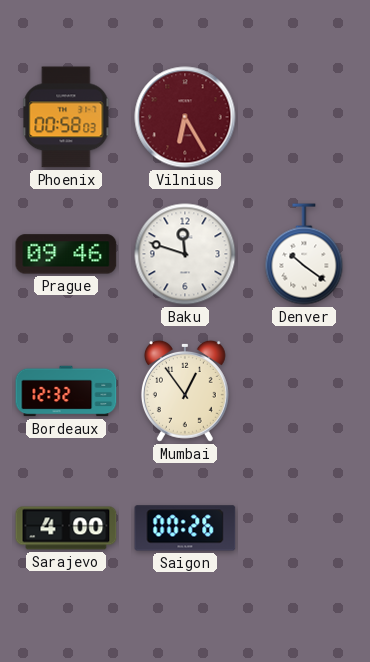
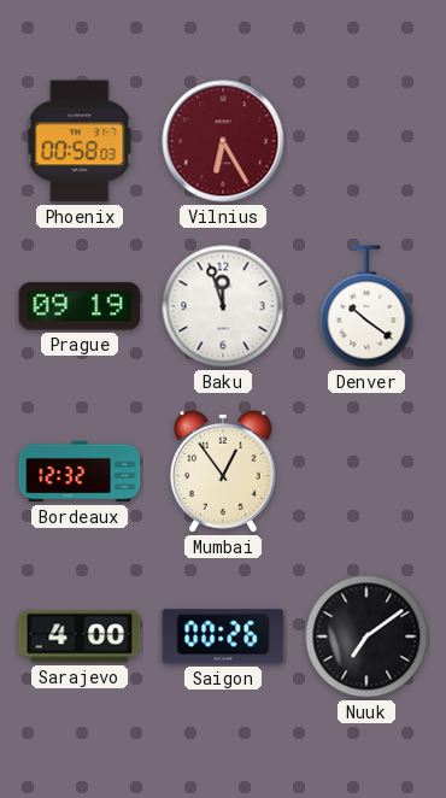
Prague: 09:46 -> 09:19 (80, 306)
Baku: 11:48 -> 11:57 (223, 306)
Nuuk: none -> 7:09 (366, 636)
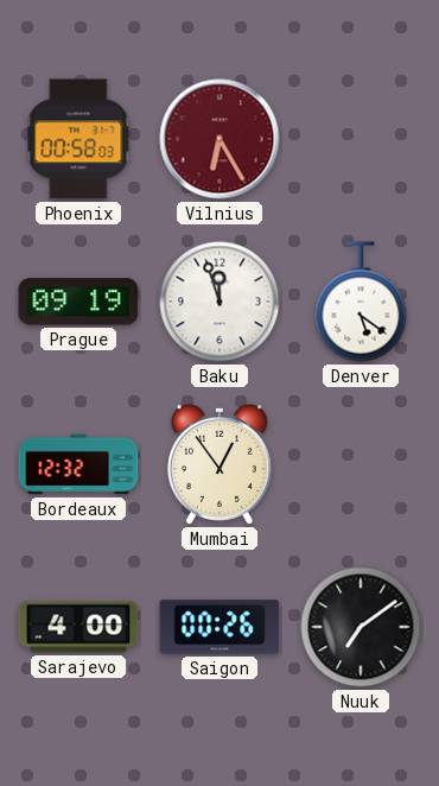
Denver: 10:21 -> 5:21 (361, 302)
